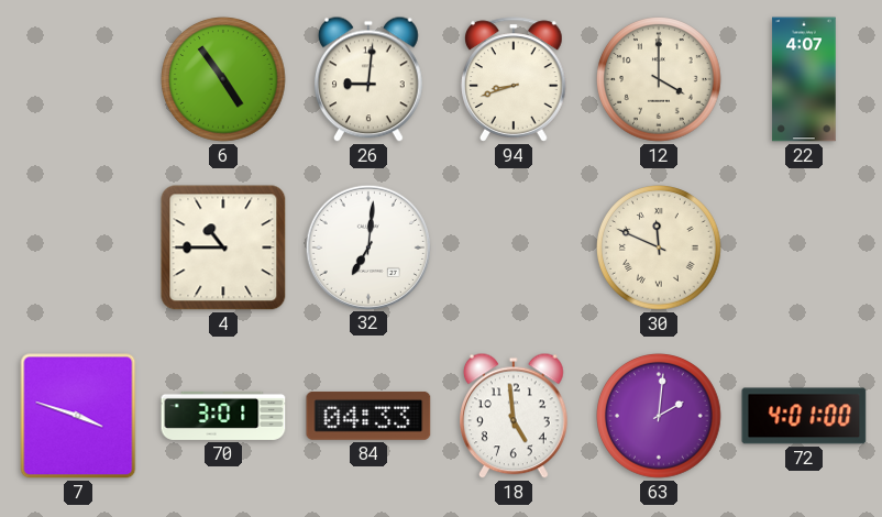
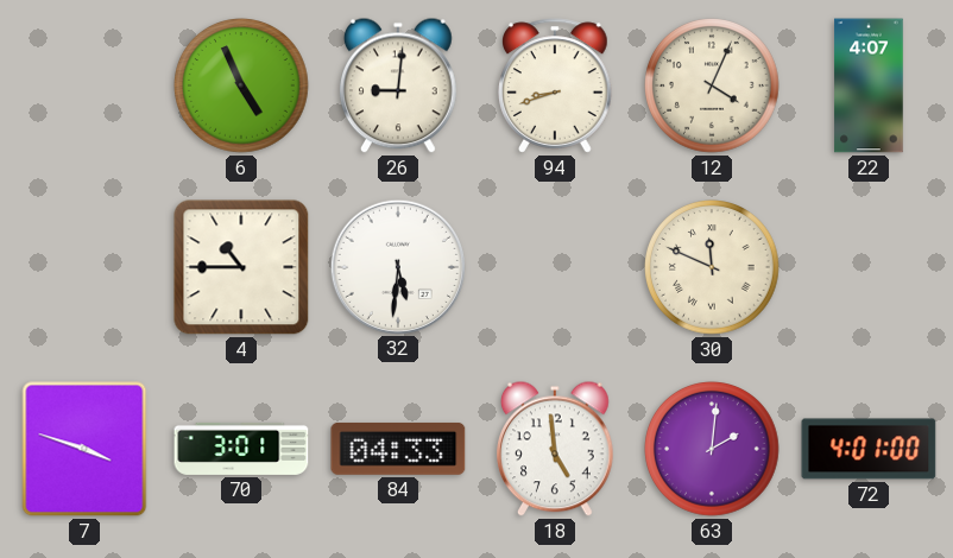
6: 4:54 -> 4:56 (242, 87)
12: 4:00 -> 4:04 (713, 87)
32: 7:01 -> 5:31 (397, 266)
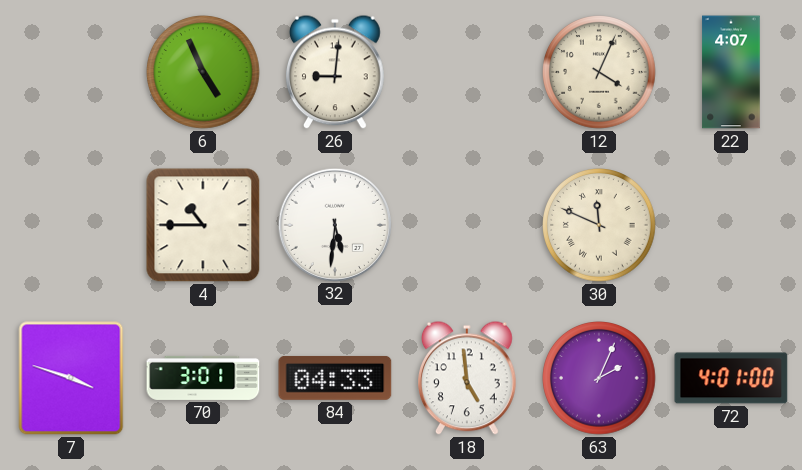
94: 8:42 -> none (556, 85)
63: 2:01 -> 2:04 (600, 379)
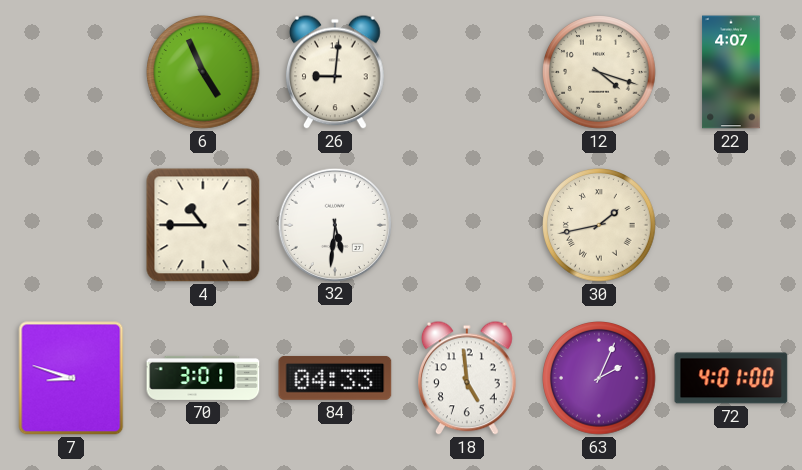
12: 4:04 -> 4:18 (600, 73)
30: 11:49 -> 1:43 (600, 226)
7: 3:48 -> 8:48 (71, 378)
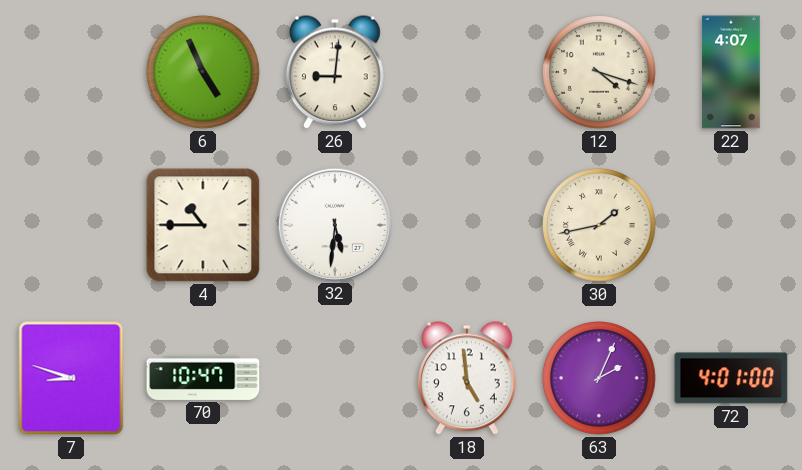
70: 3:01 -> 10:47 (203, 378)
84: 04:33 -> none (335, 378)
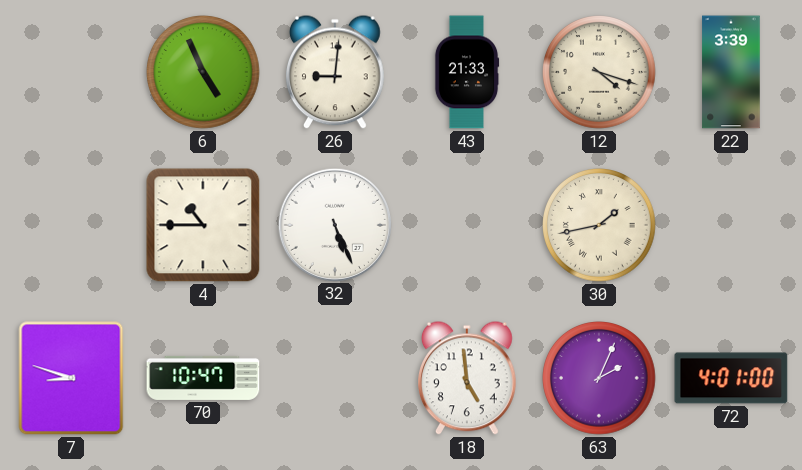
43: none -> 21:33 (467, 72)
22: 4:07 -> 3:39 (731, 72)
32: 5:31 -> 5:26 (334, 224)
